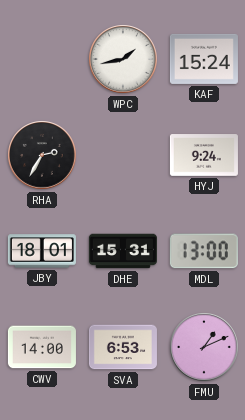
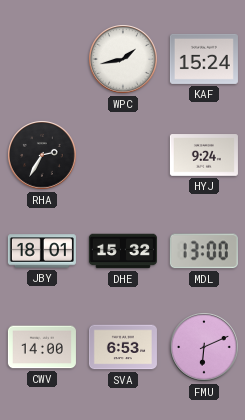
DHE: 15:31 -> 15:32 (123, 251)
FMU: 1:11 -> 6:11 (204, 347)
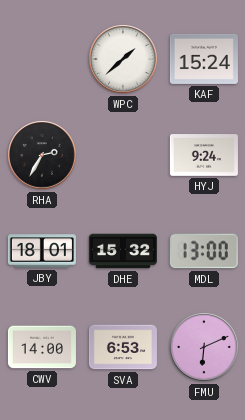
WPC: 1:43 -> 1:38 (123, 59)
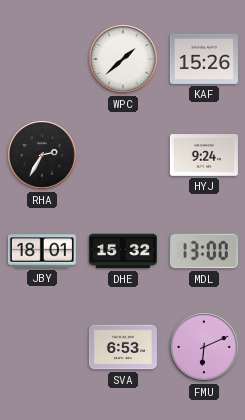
KAF: 15:24 -> 15:26 (204, 59)
CWV: 14:00 -> none (42, 347)
